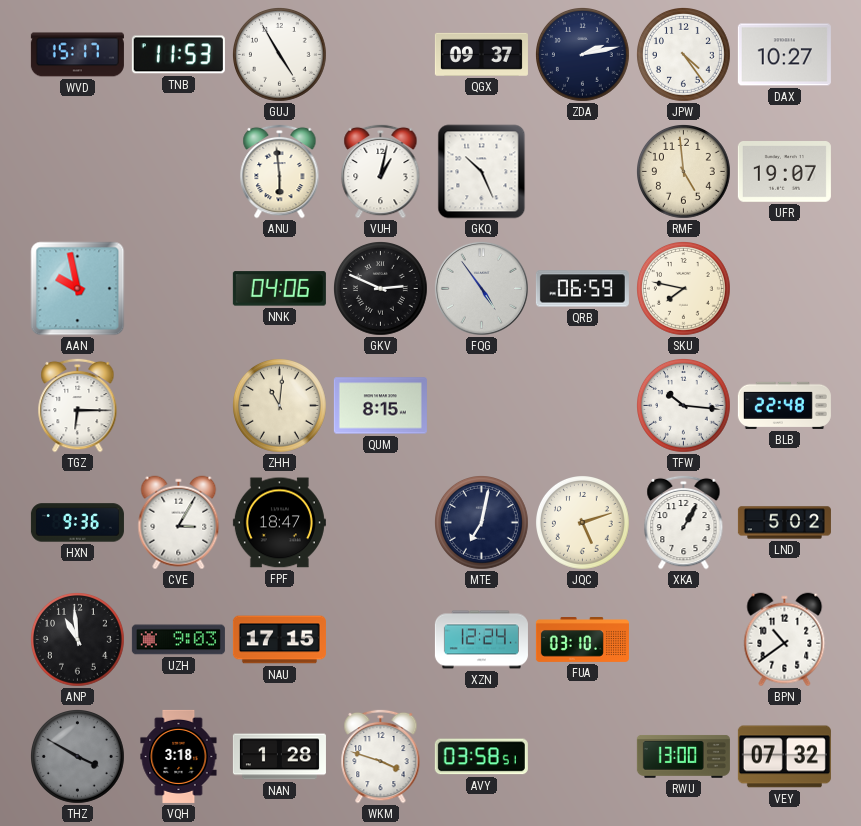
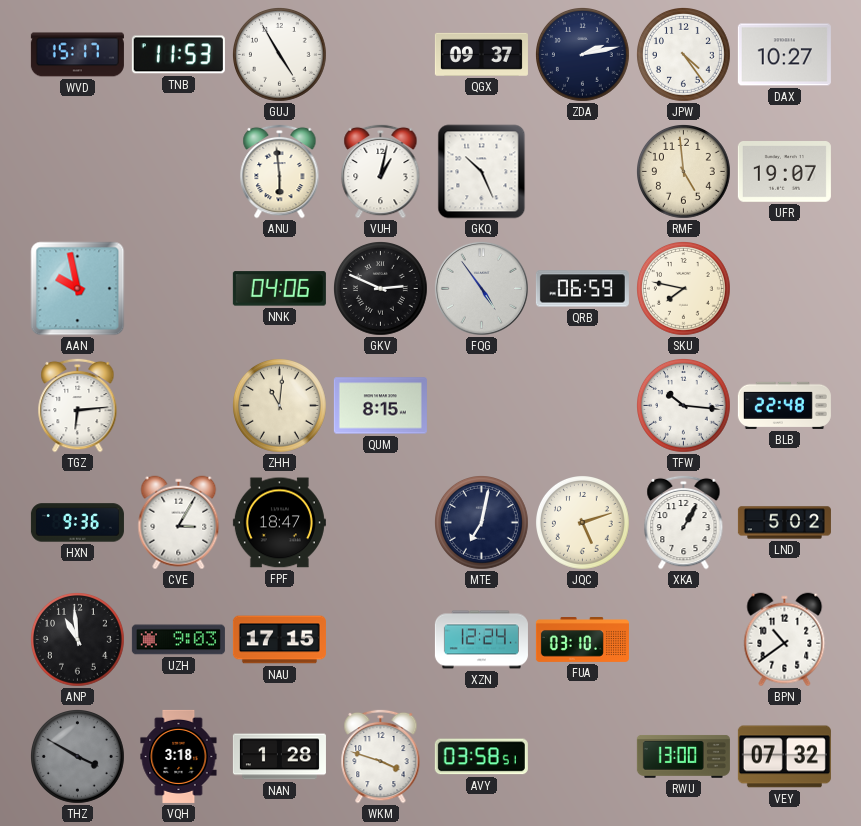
TGZ: 6:15 -> 6:14 (78, 405)
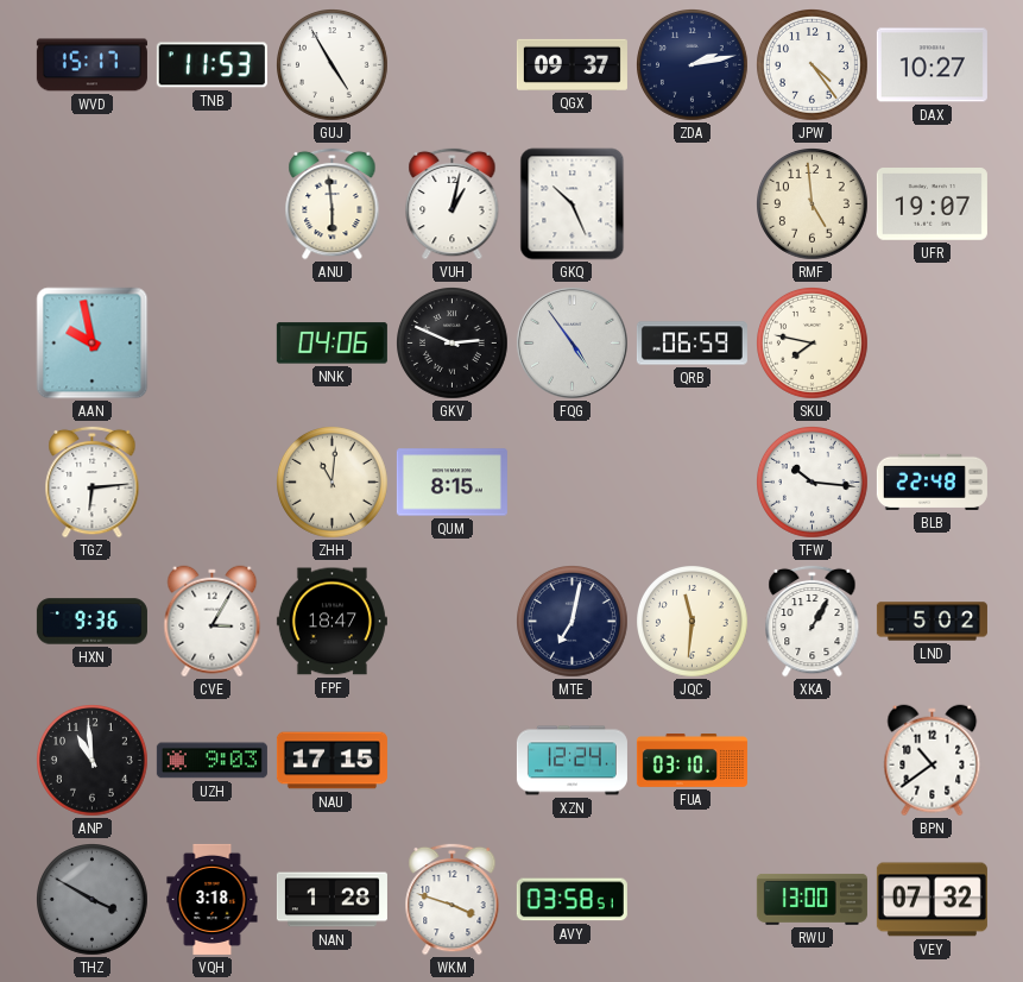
JQC: 5:12 -> 11:31 (693, 622)
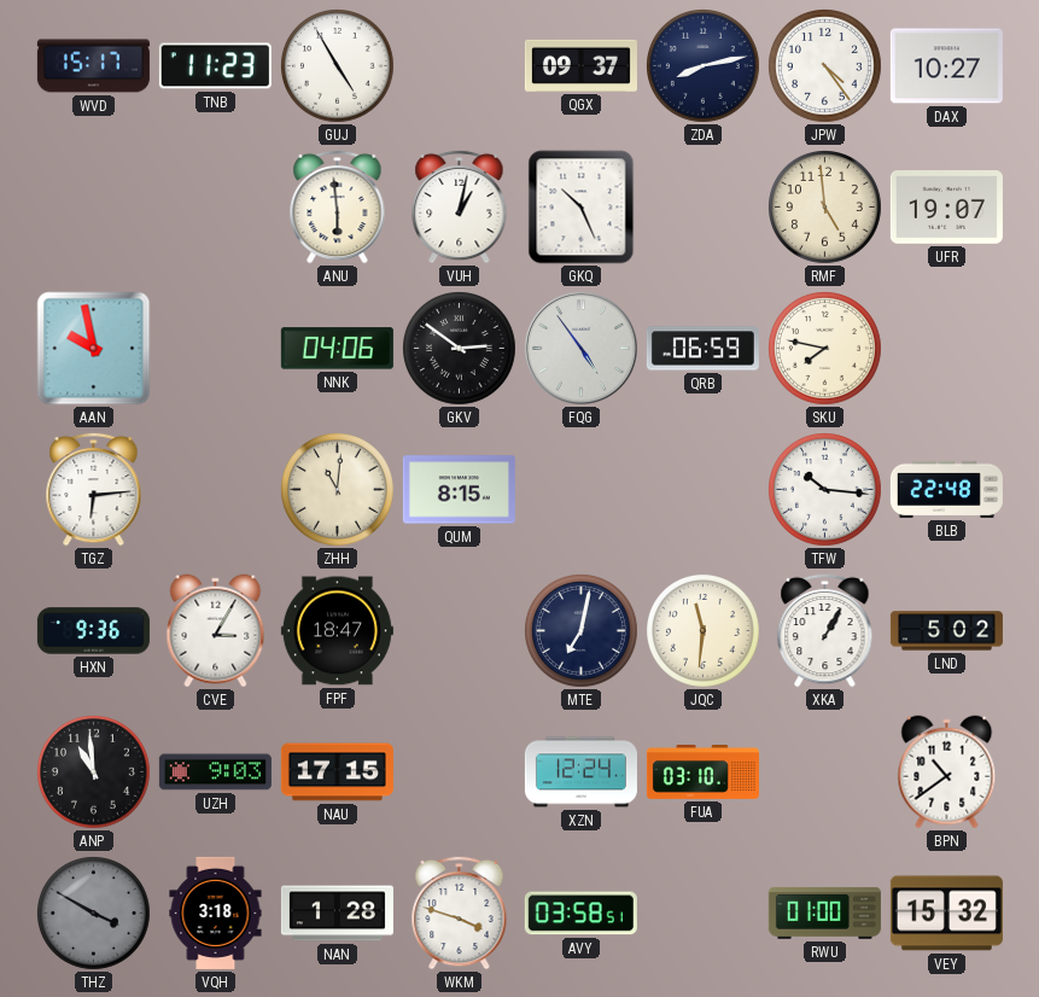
TNB: 11:53 -> 11:23 (215, 66)
ZDA: 2:13 -> 8:13 (704, 66)
GKV: 2:49 -> 2:51 (460, 349)
RWU: 13:00 -> 01:00 (824, 913)
VEY: 07:32 -> 15:32 (946, 914)
